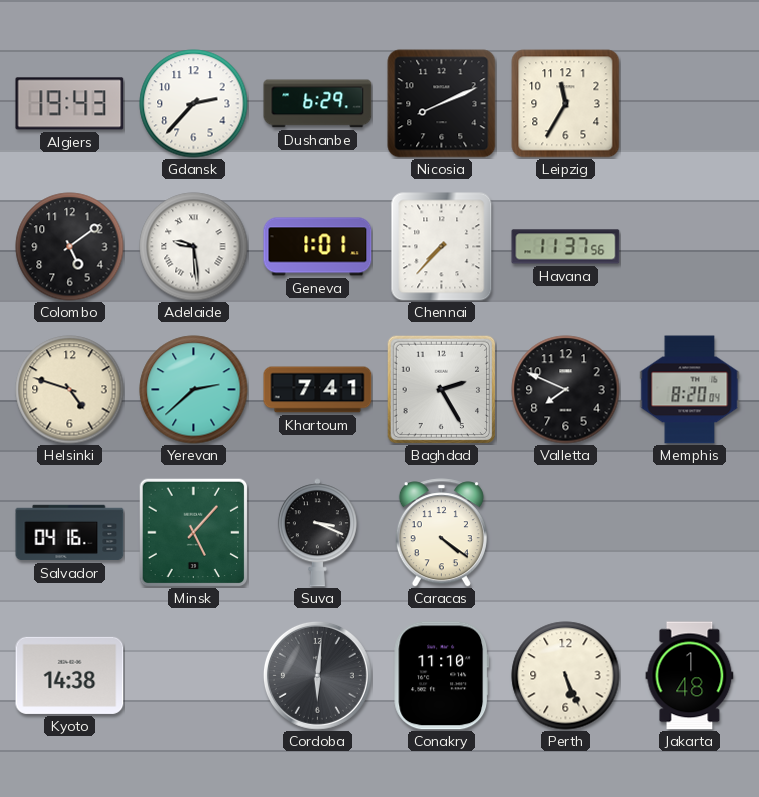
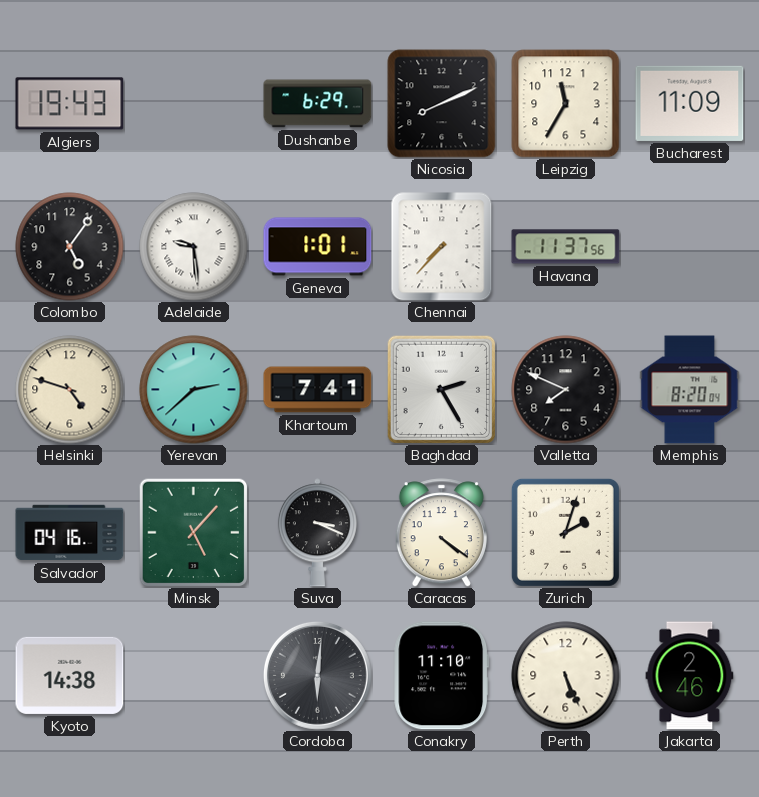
Gdansk: 2:37 -> none (194, 104)
Bucharest: none -> 11:09 (690, 103)
Colombo: 5:09 -> 5:06 (70, 247)
Zurich: none -> 2:03 (565, 532)
Jakarta: 1:48 -> 2:46 (690, 676)
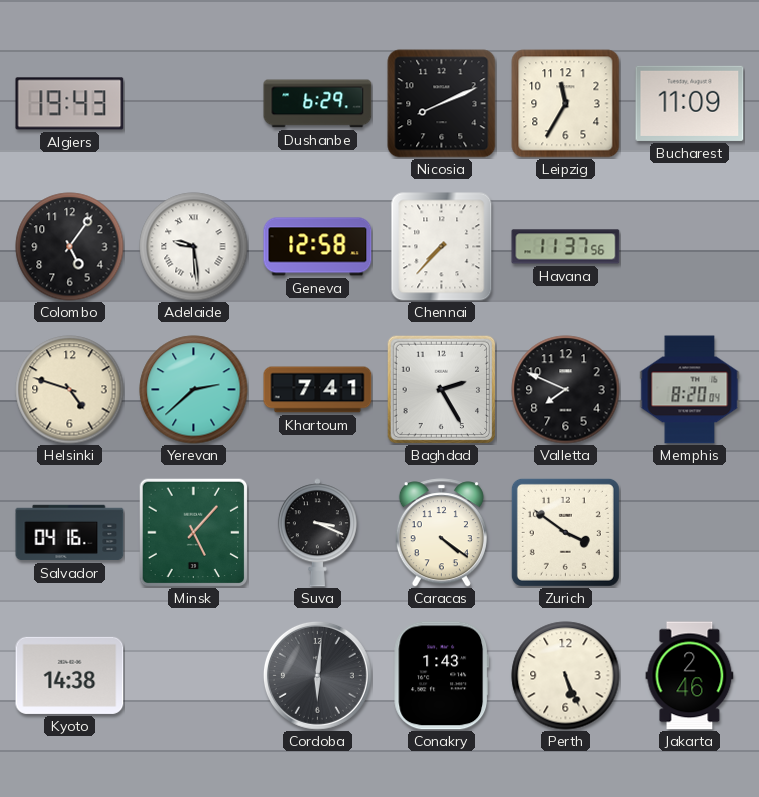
Geneva: 1:01 -> 12:58 (318, 247)
Zurich: 2:03 -> 3:51 (565, 532)
Conakry: 11:10 -> 1:43 (441, 676)
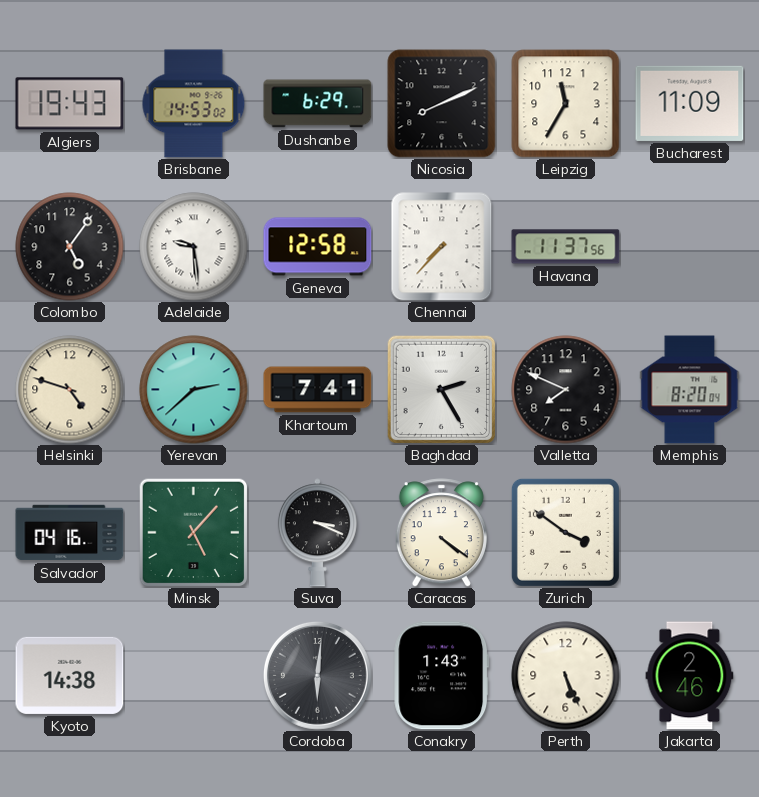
Brisbane: none -> 14:53 (194, 104)
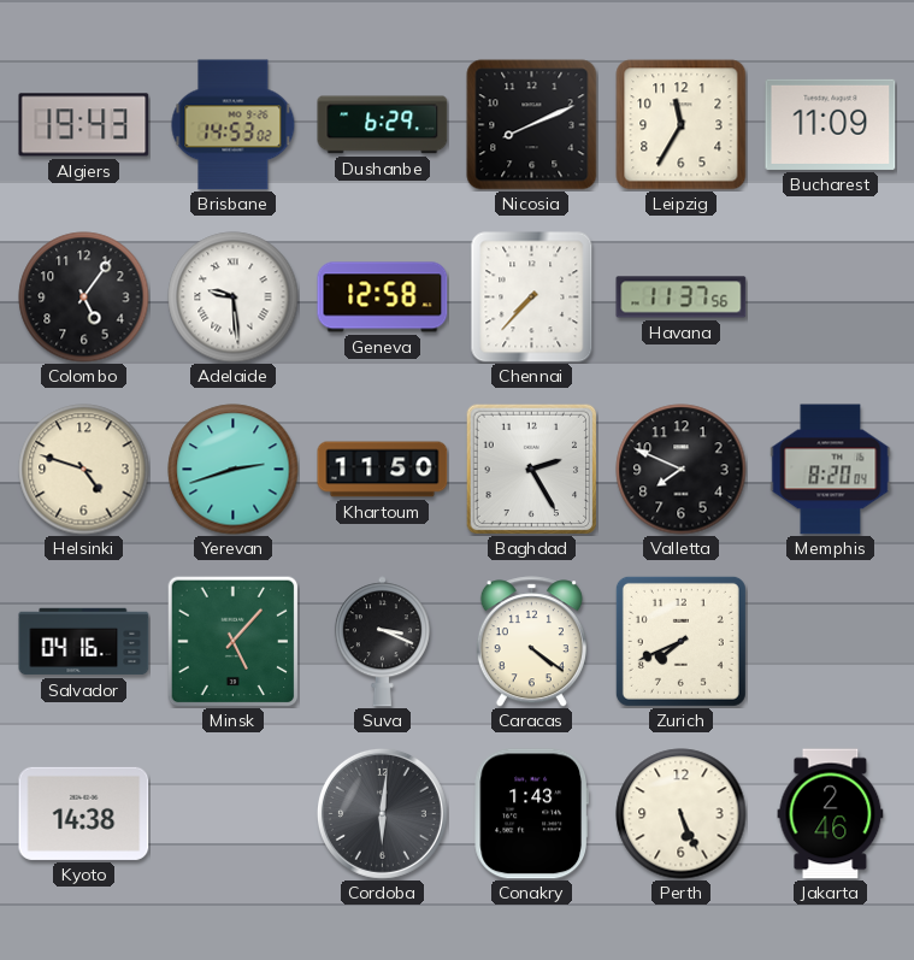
Yerevan: 2:38 -> 2:42 (234, 470)
Khartoum: 7:41 -> 11:50 (383, 470)
Zurich: 3:51 -> 7:41 (680, 641)
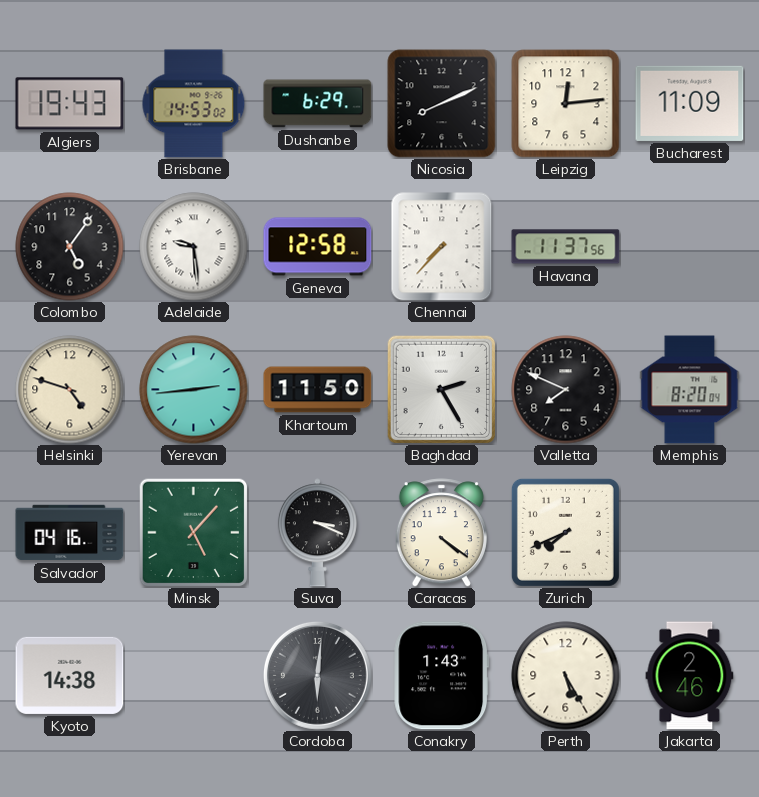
Leipzig: 11:35 -> 12:14 (566, 104)
Yerevan: 2:42 -> 2:44 (194, 390)
Perth: 5:26 -> 5:25 (566, 676)
